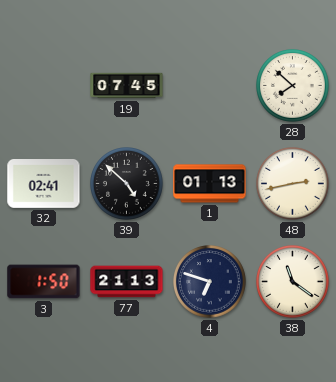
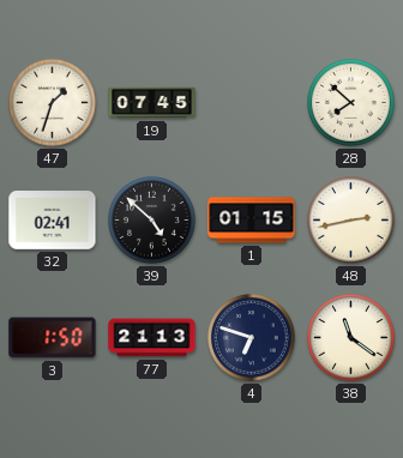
47: none -> 1:33 (53, 103)
1: 01:13 -> 01:15 (252, 221)
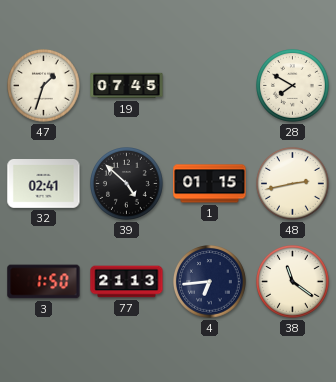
28: 7:52 -> 7:50 (293, 86)
4: 6:48 -> 6:44 (210, 282)
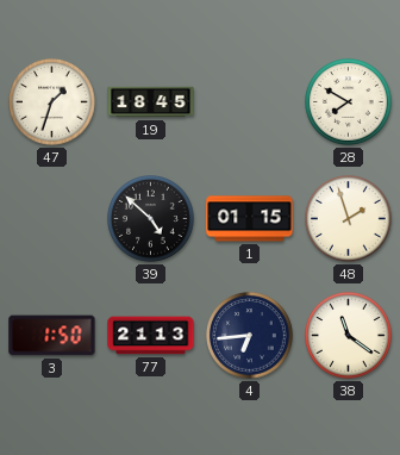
19: 07:45 -> 18:45 (151, 102)
32: 02:41 -> none (44, 184)
48: 2:43 -> 1:57 (349, 219)
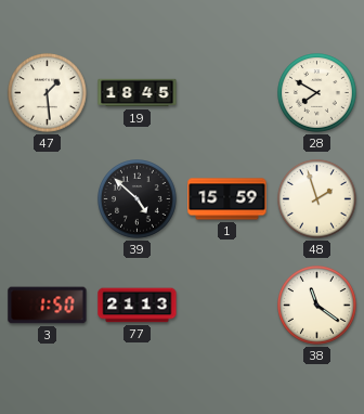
47: 1:33 -> 1:29 (48, 93)
1: 01:15 -> 15:59 (227, 199)
4: 6:44 -> none (250, 336)
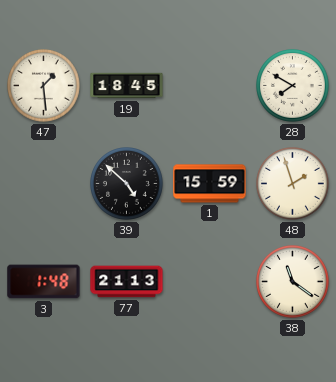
3: 1:50 -> 1:48 (44, 282)
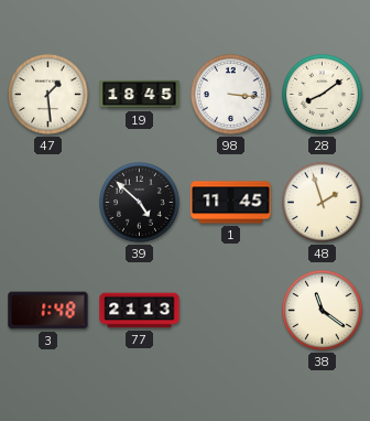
98: none -> 3:16 (231, 95)
28: 7:50 -> 8:09 (323, 95)
1: 15:59 -> 11:45 (231, 203)
